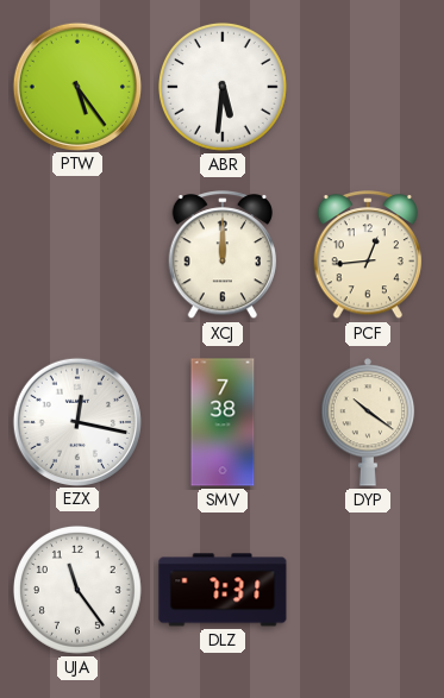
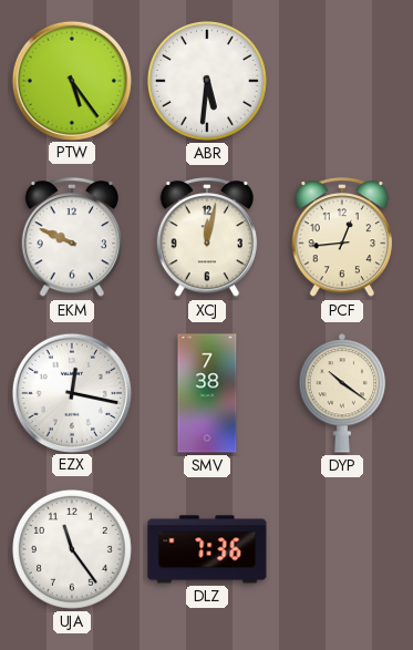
EKM: none -> 9:49 (72, 238)
XCJ: 12:00 -> 12:02 (207, 238)
DLZ: 7:31 -> 7:36 (207, 549)
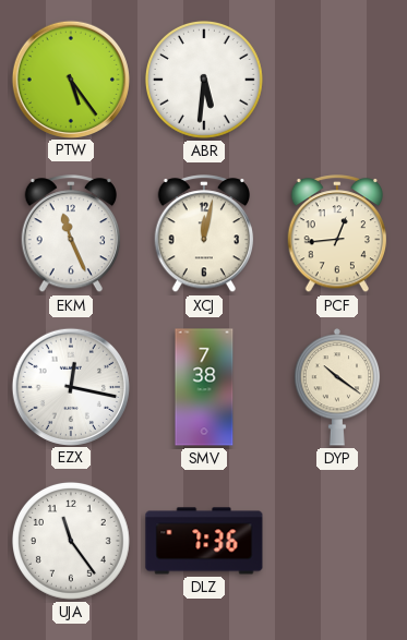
EKM: 9:49 -> 11:26 (71, 234)
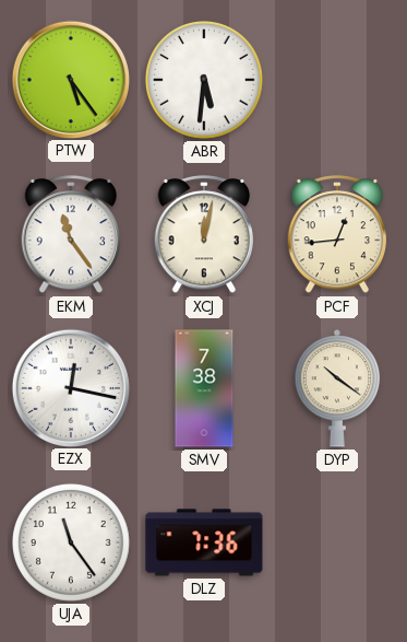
EKM: 11:26 -> 11:24 (71, 235)
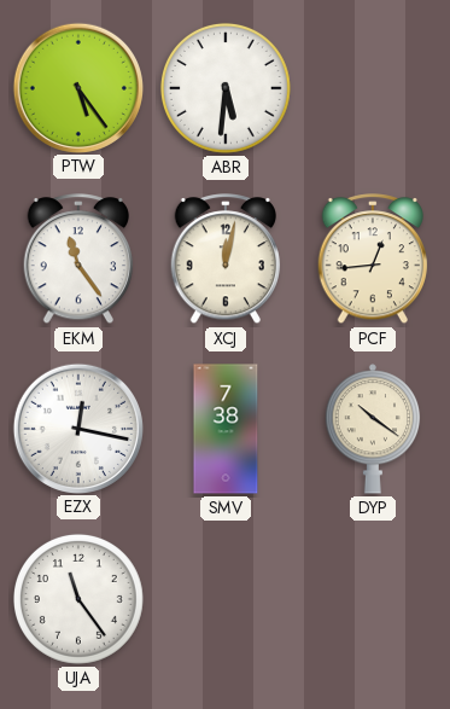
DLZ: 7:36 -> none (204, 542)
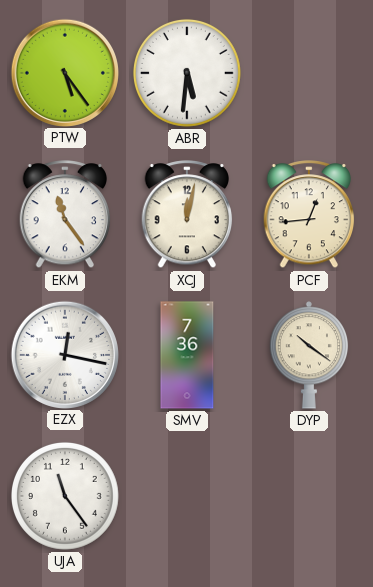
SMV: 7:38 -> 7:36 (187, 355)
